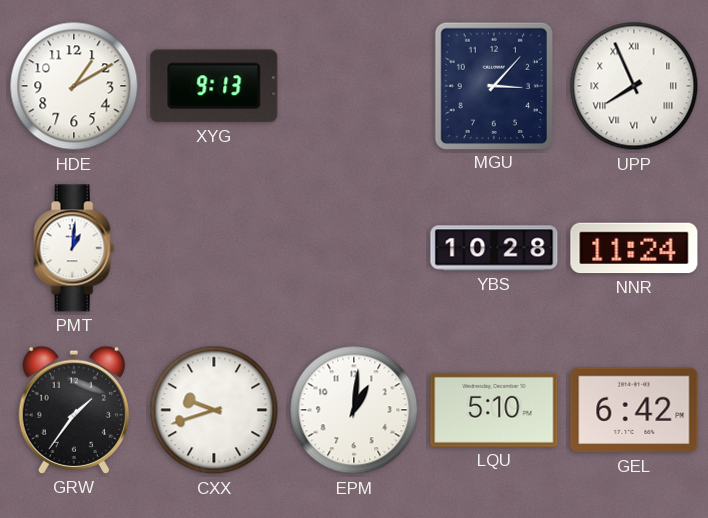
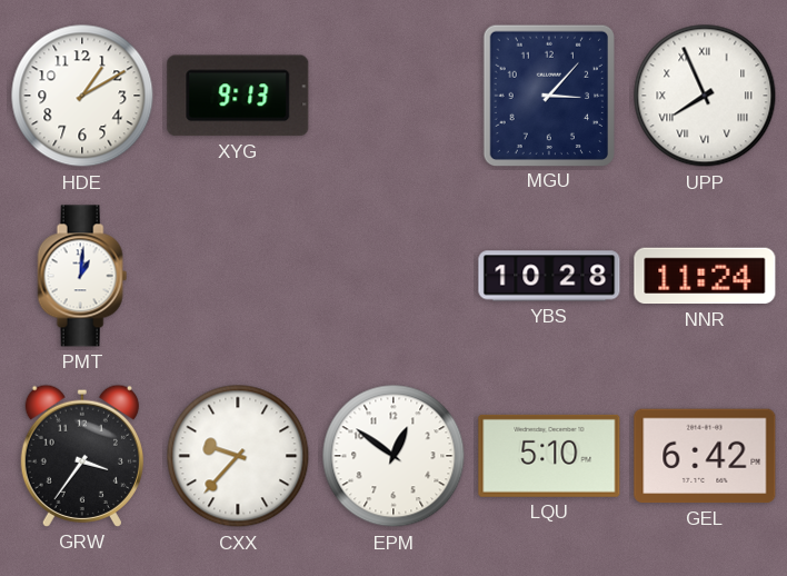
GRW: 1:36 -> 3:36 (82, 456)
CXX: 9:42 -> 9:37 (238, 456)
EPM: 1:01 -> 12:51 (393, 456)
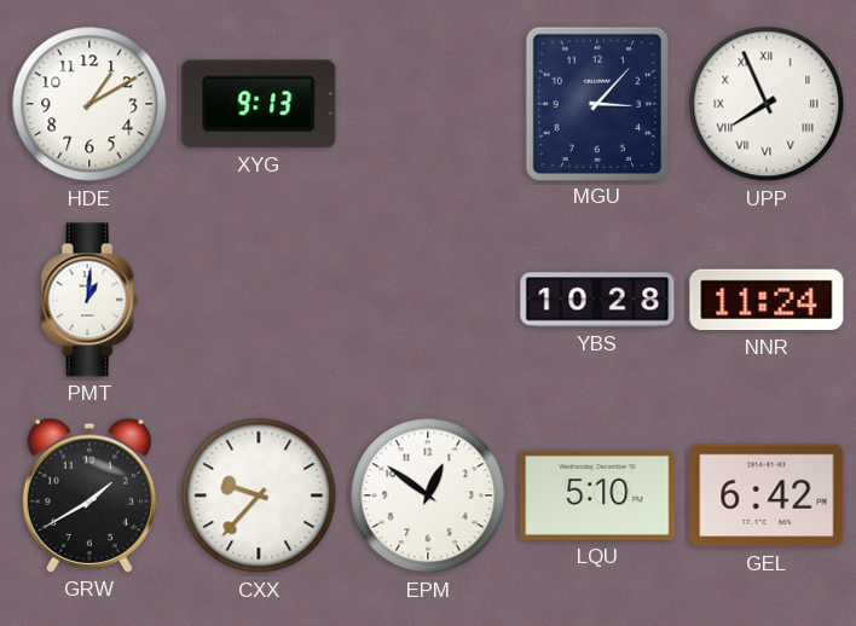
GRW: 3:36 -> 1:40 (89, 495)
